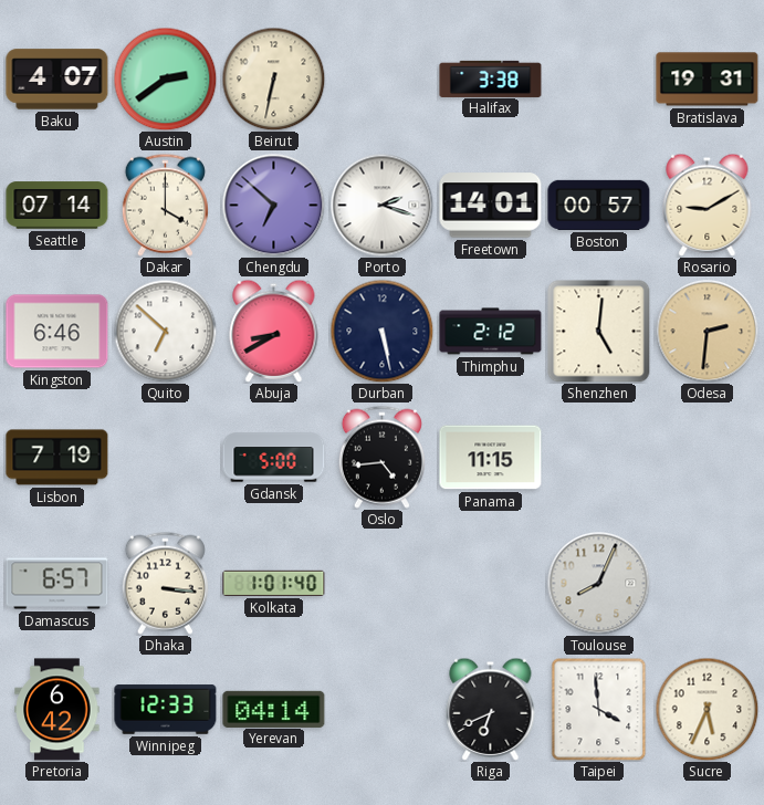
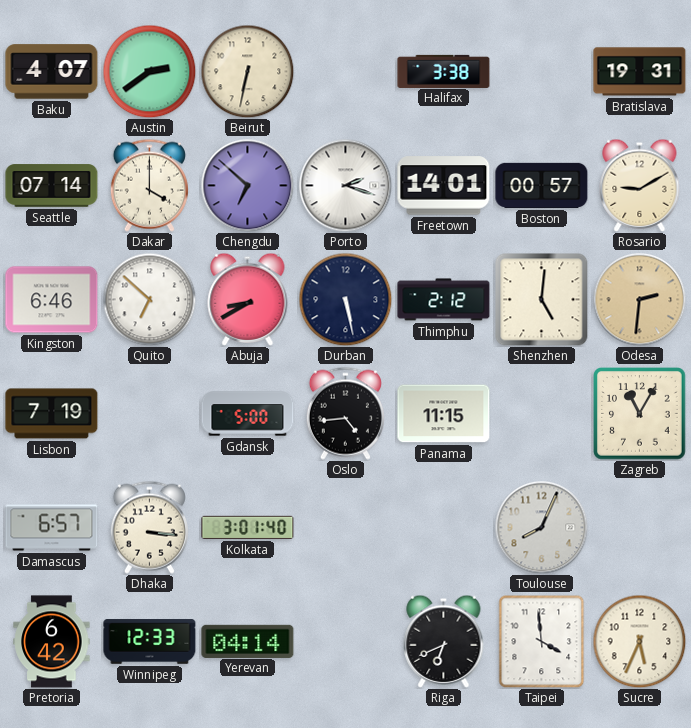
Zagreb: none -> 11:05 (640, 414)
Kolkata: 1:01 -> 3:01 (248, 527)
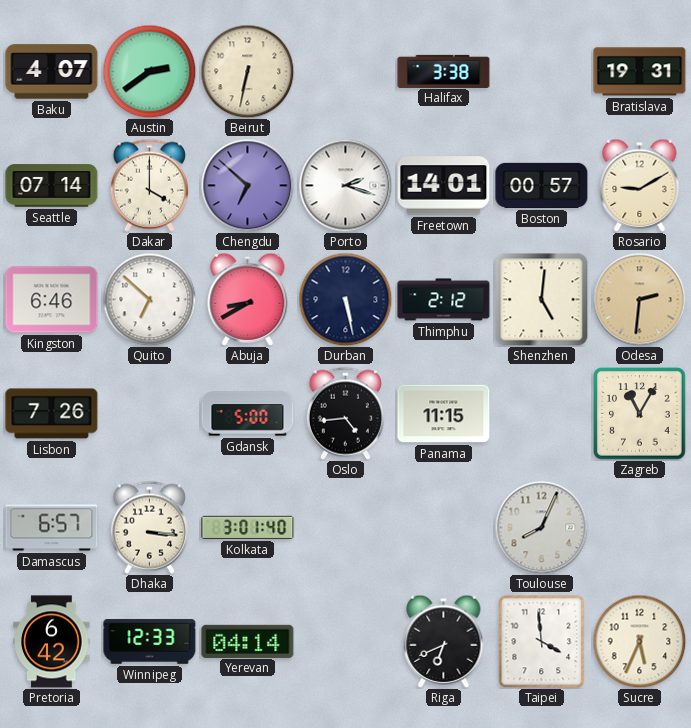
Lisbon: 7:19 -> 7:26 (52, 414)
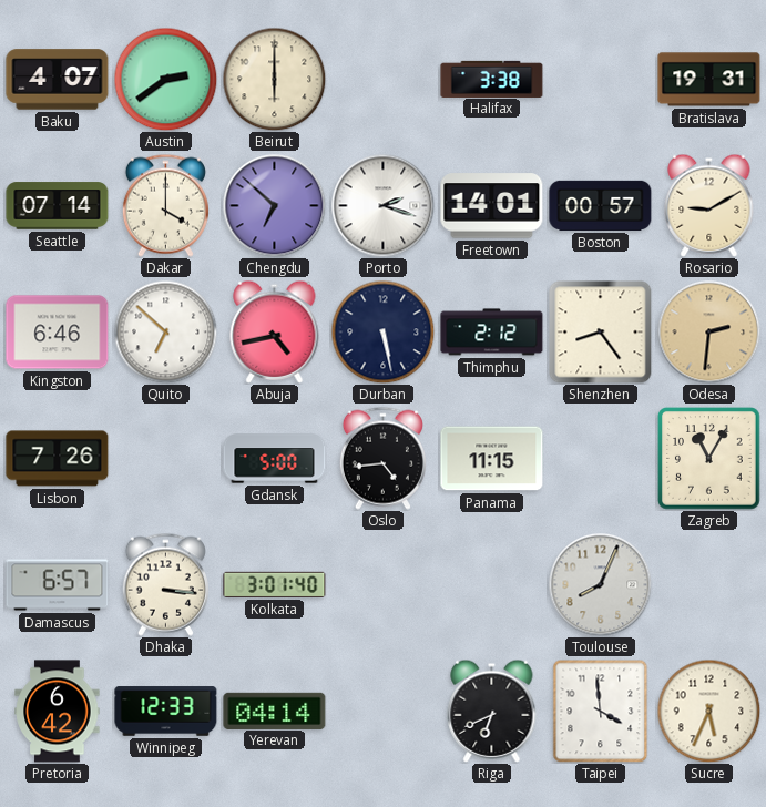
Beirut: 6:32 -> 6:00 (274, 79)
Abuja: 8:40 -> 4:43 (275, 331)
Shenzhen: 5:01 -> 8:24 (601, 333)
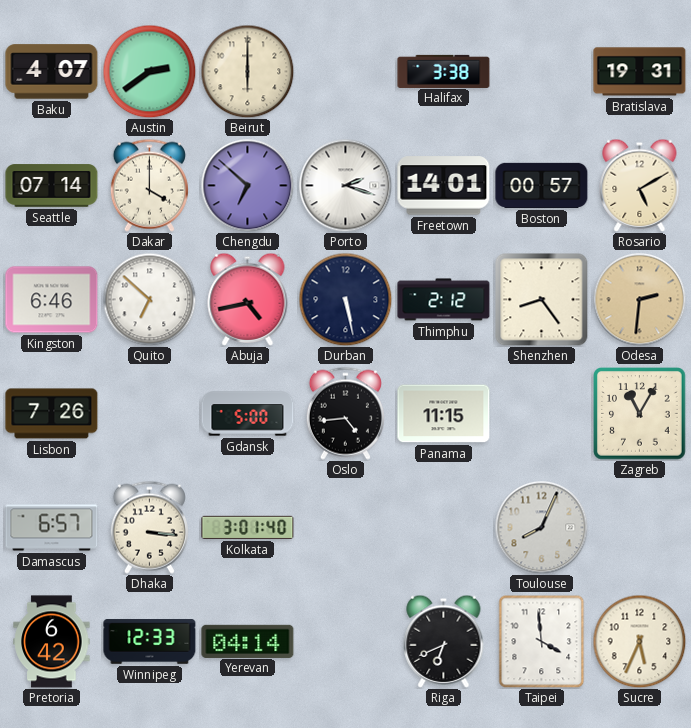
Rosario: 9:10 -> 5:10 (640, 185)
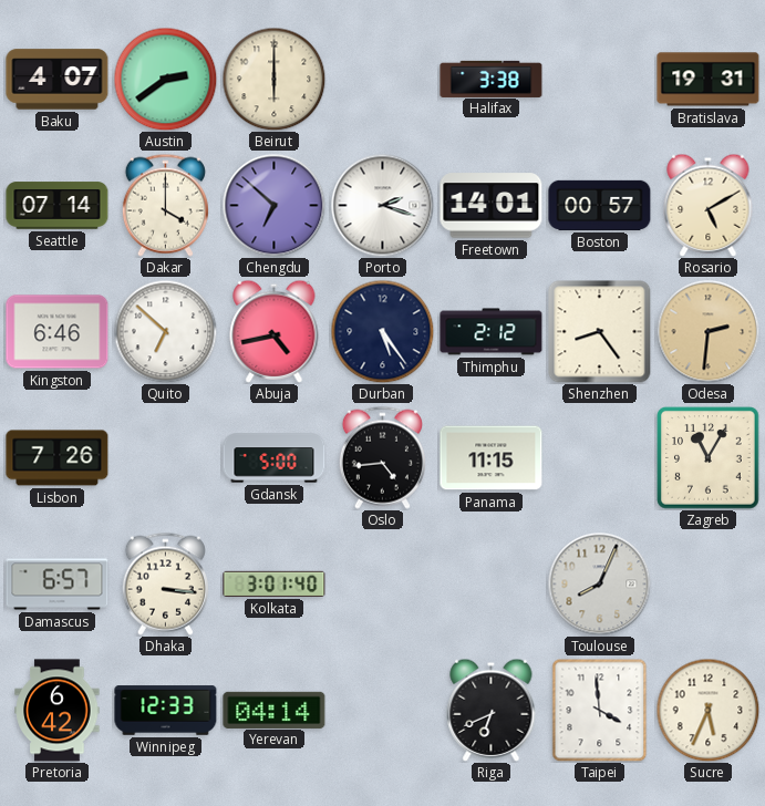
Durban: 5:28 -> 5:24 (382, 331)
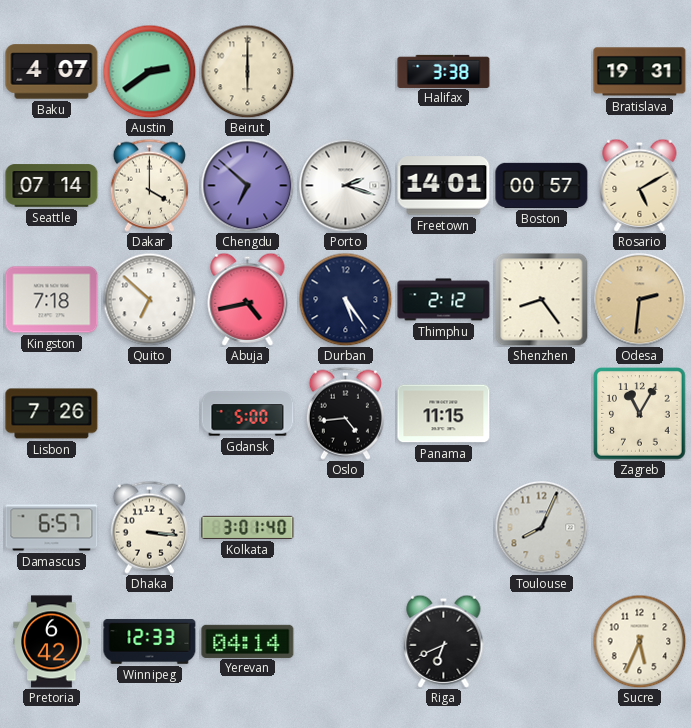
Kingston: 6:46 -> 7:18 (52, 300)
Taipei: 3:59 -> none (600, 710)
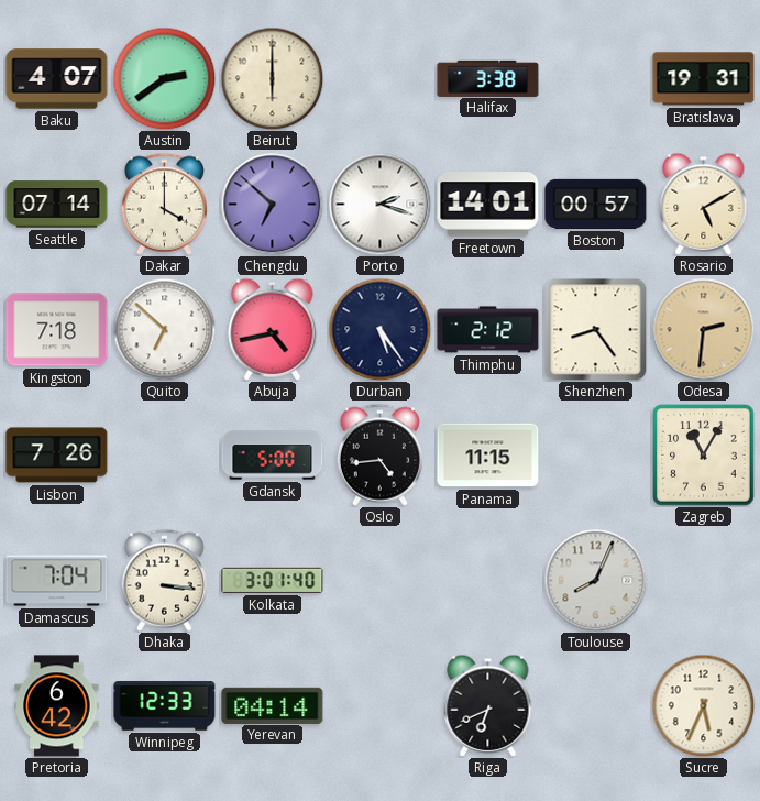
Damascus: 6:57 -> 7:04 (57, 581)
